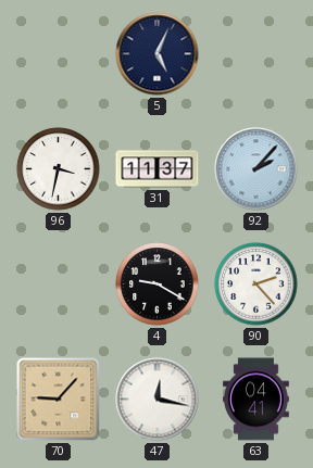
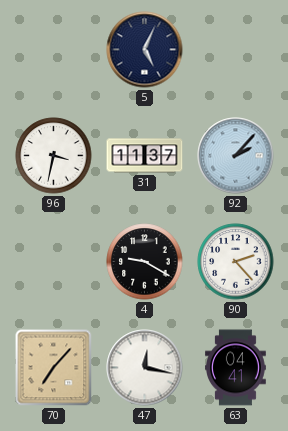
70: 9:07 -> 7:07 (54, 368)
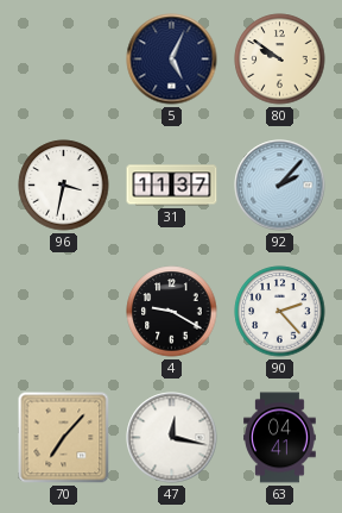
80: none -> 9:51 (280, 60)
